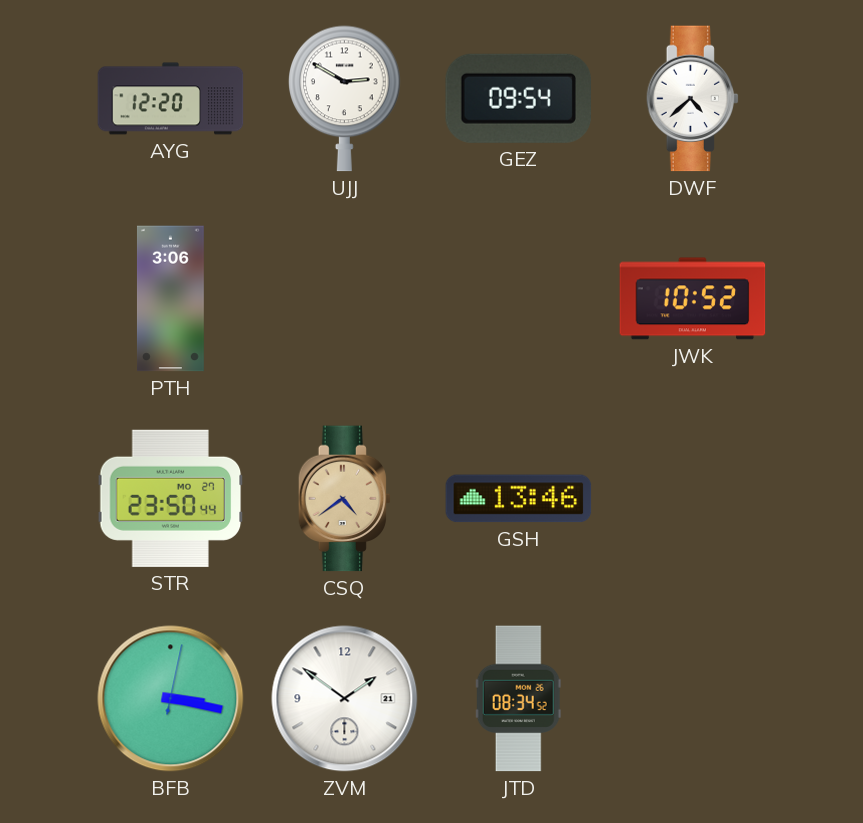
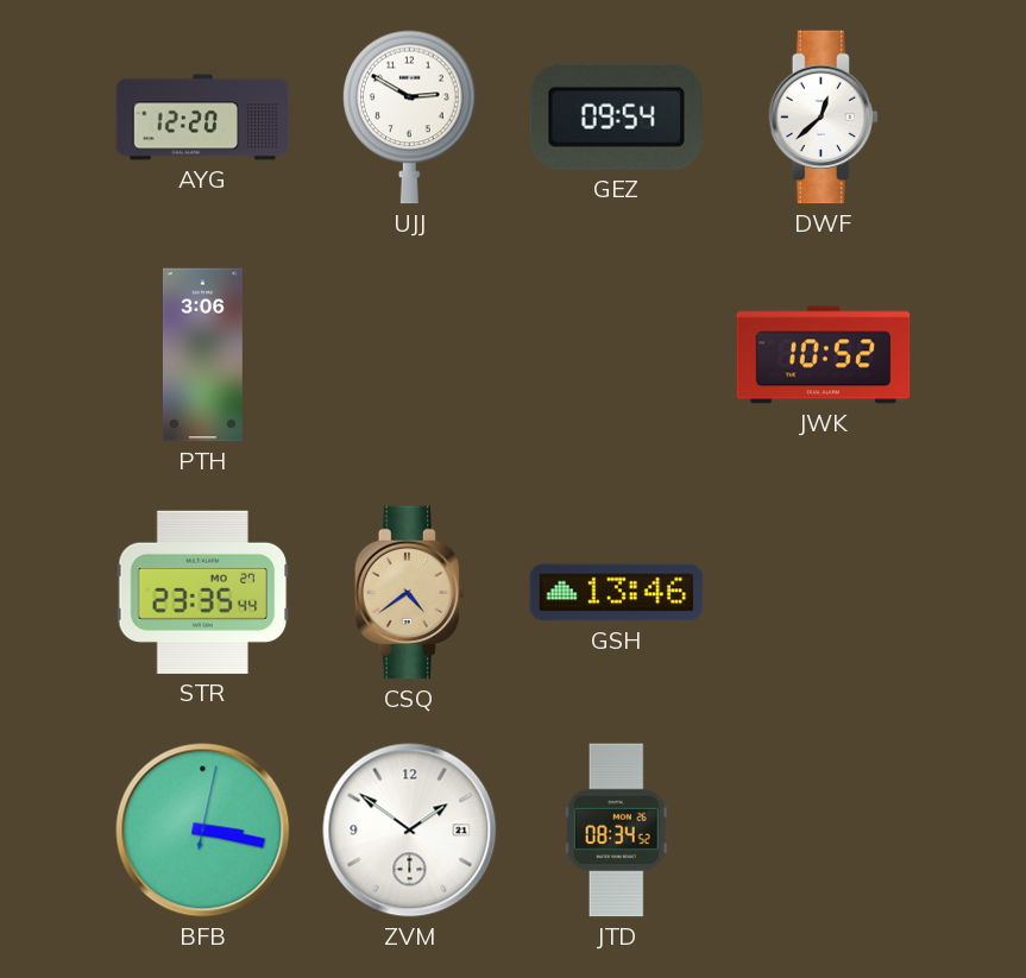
DWF: 4:38 -> 12:38 (824, 118)
STR: 23:50 -> 23:35 (203, 592)
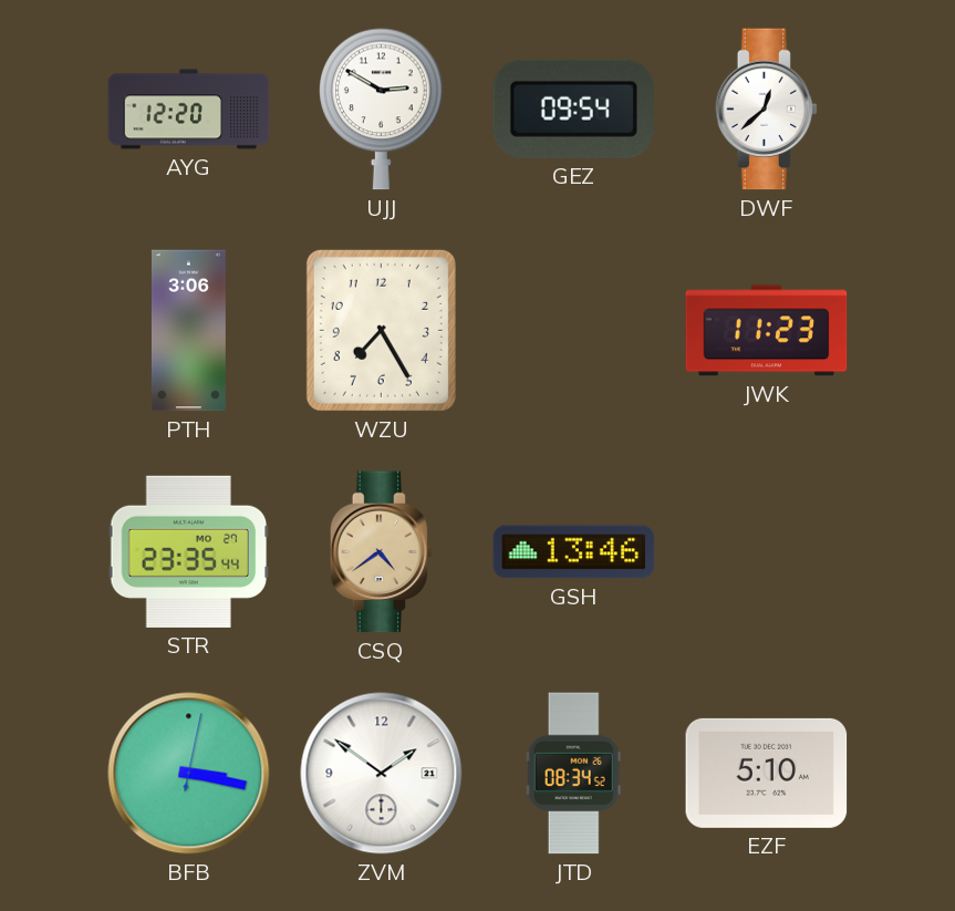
WZU: none -> 7:25 (381, 330)
JWK: 10:52 -> 11:23 (767, 331)
EZF: none -> 5:10 (767, 773)
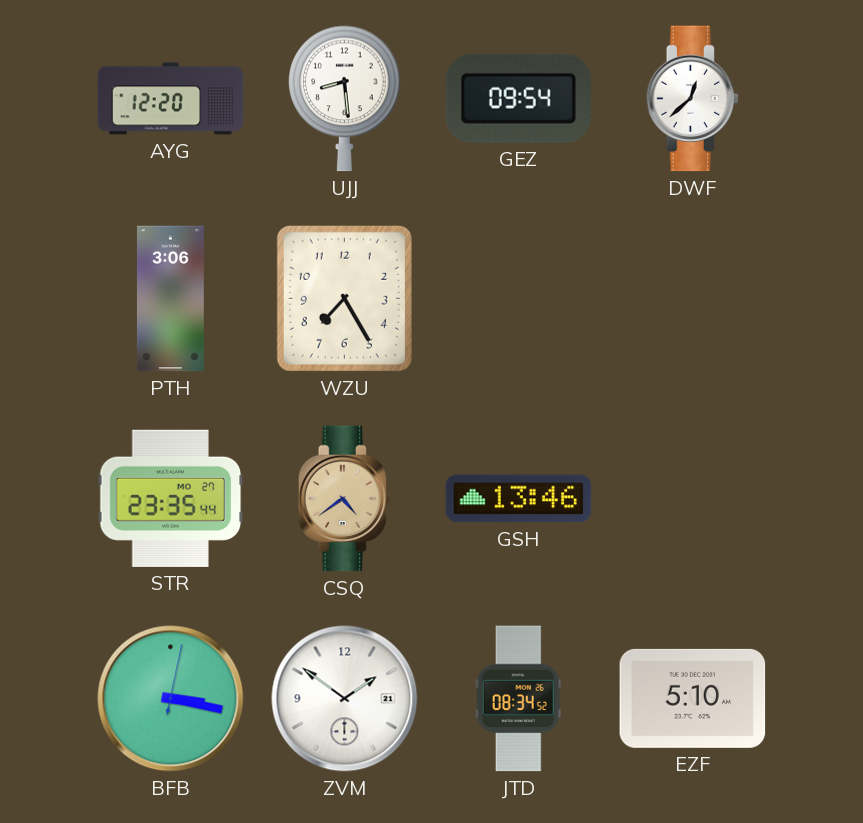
UJJ: 2:50 -> 8:29 (345, 99)
JWK: 11:23 -> none (767, 331)
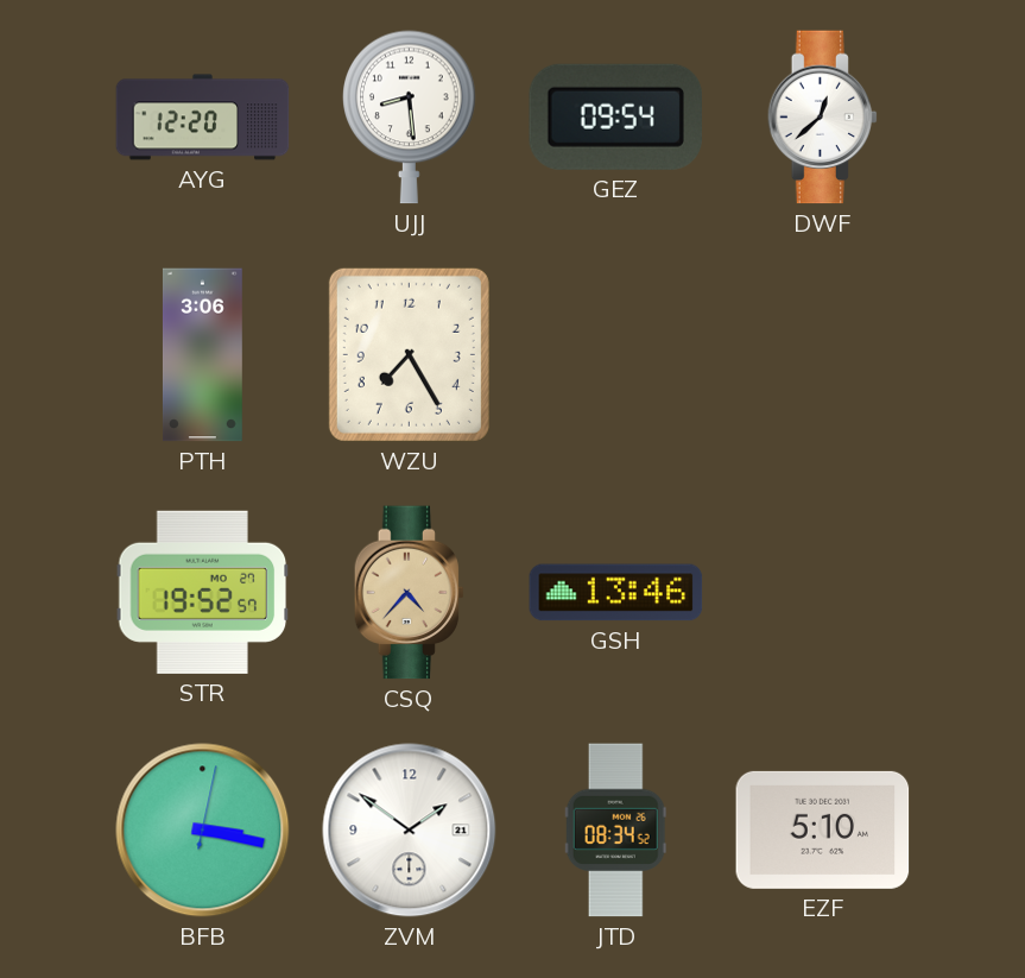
STR: 23:35 -> 19:52 (203, 592)
CSQ: 4:39 -> 4:37 (410, 593)
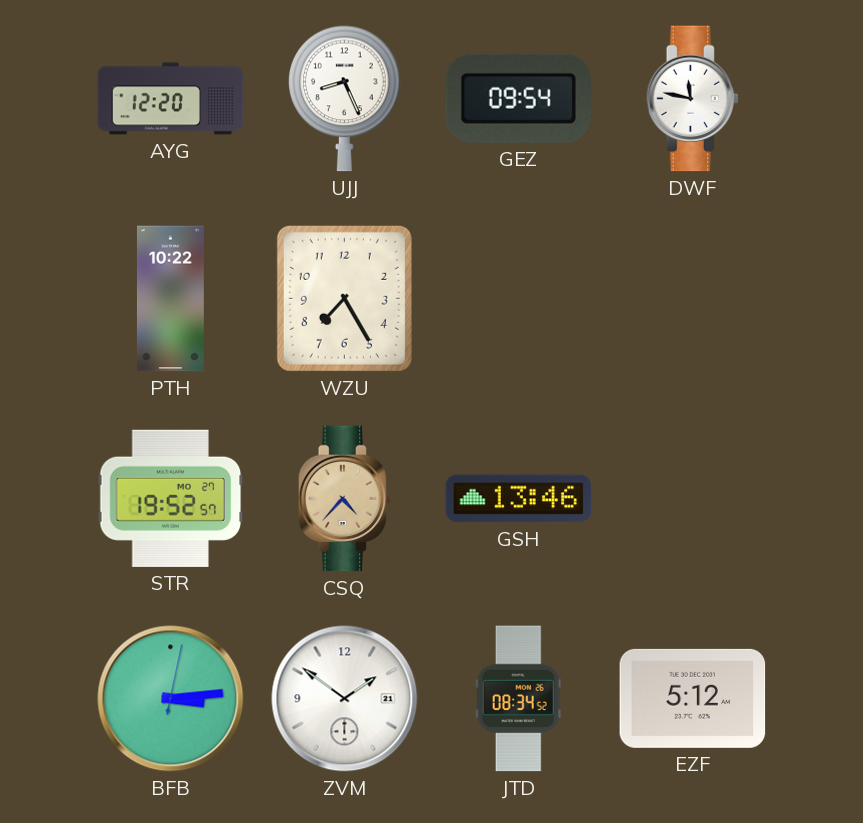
UJJ: 8:29 -> 8:26 (345, 99)
DWF: 12:38 -> 11:47 (693, 99)
PTH: 3:06 -> 10:22 (170, 299)
BFB: 3:17 -> 3:14 (171, 699)
EZF: 5:10 -> 5:12 (693, 698)
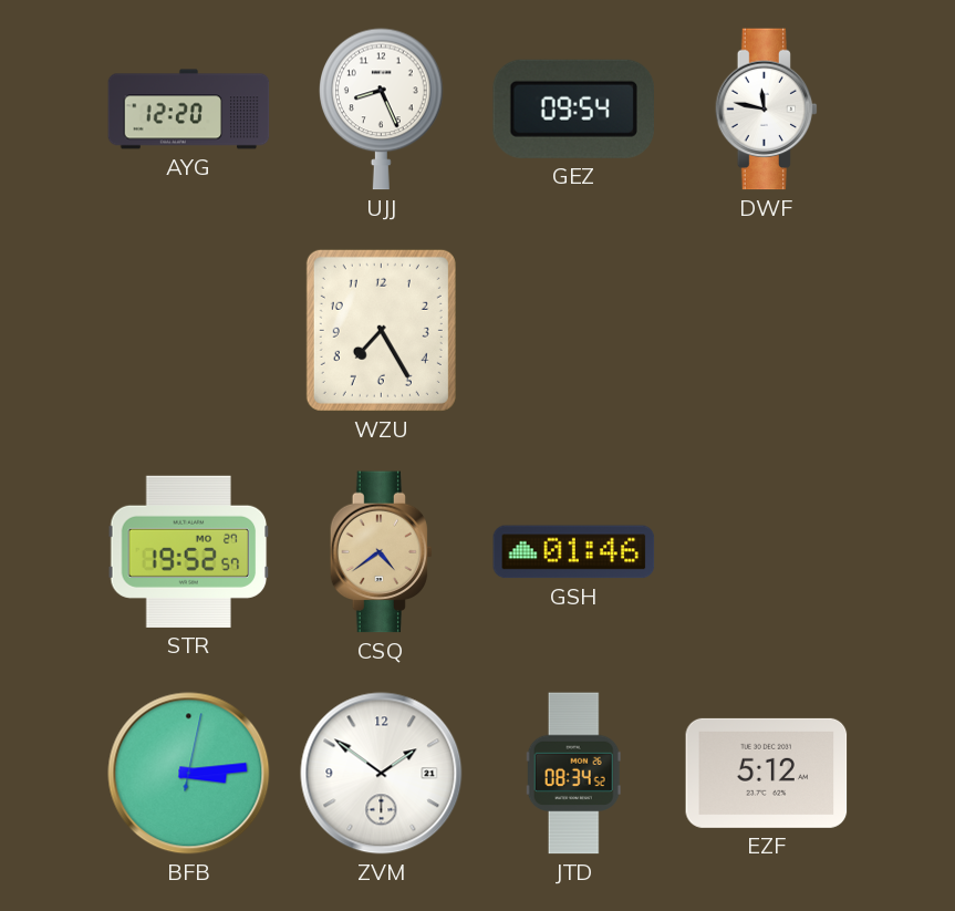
PTH: 10:22 -> none (170, 299)
CSQ: 4:37 -> 4:39 (382, 552)
GSH: 13:46 -> 01:46 (574, 552)
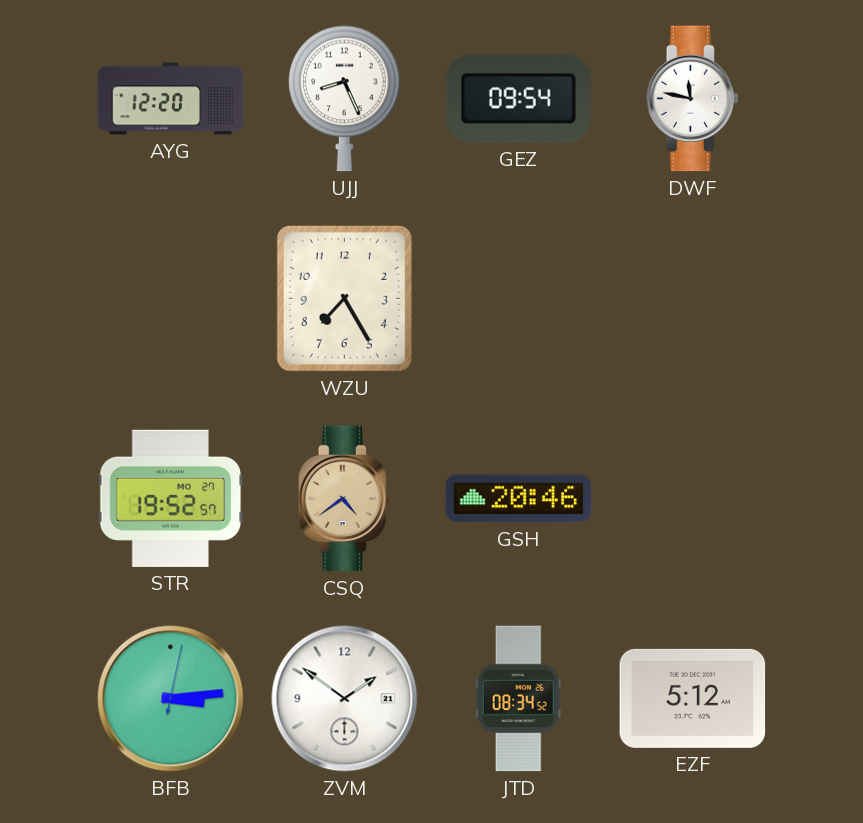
GSH: 01:46 -> 20:46 (519, 499)
